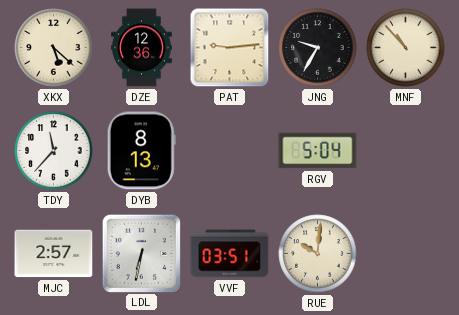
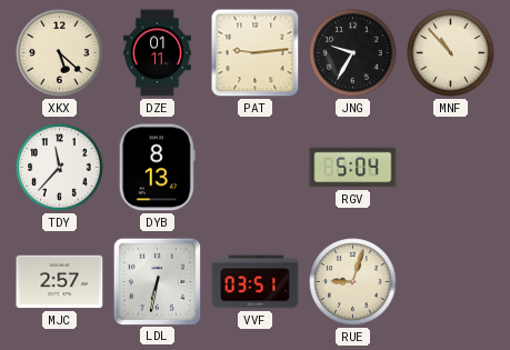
DZE: 12:36 -> 01:11 (158, 53)
RUE: 10:01 -> 9:03 (353, 282)
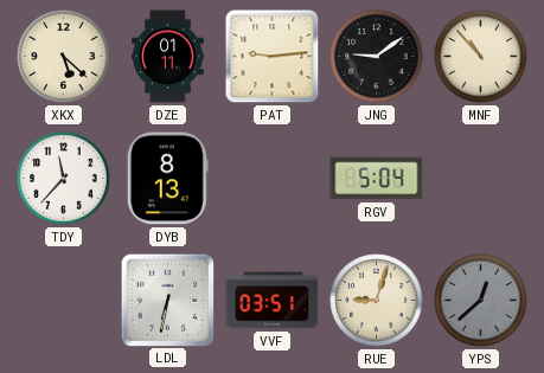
JNG: 9:35 -> 9:09 (377, 57)
MJC: 2:57 -> none (60, 282)
YPS: none -> 12:38 (481, 301)
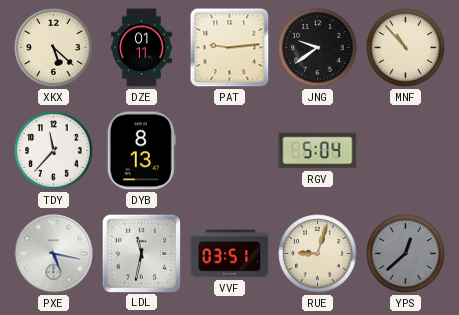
JNG: 9:09 -> 9:39 (318, 48)
PXE: none -> 5:17 (54, 254)
LDL: 6:32 -> 11:32 (141, 253)
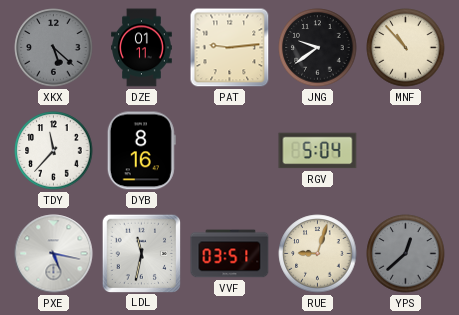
XKX dial: cream -> grey (54, 48)
DYB: 8:13 -> 8:16 (141, 151)
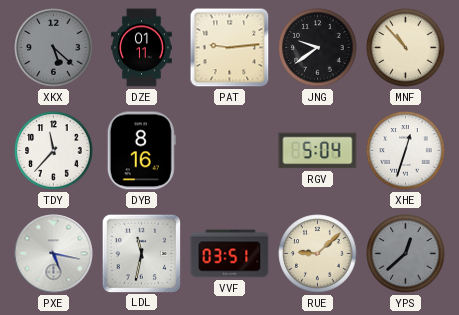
XHE: none -> 12:33 (406, 151)
RUE: 9:03 -> 9:08 (318, 254)
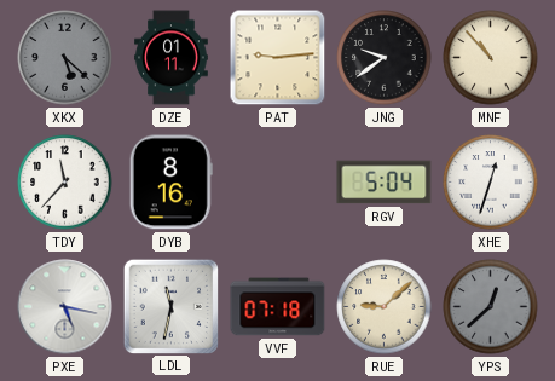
VVF: 03:51 -> 07:18 (278, 307)
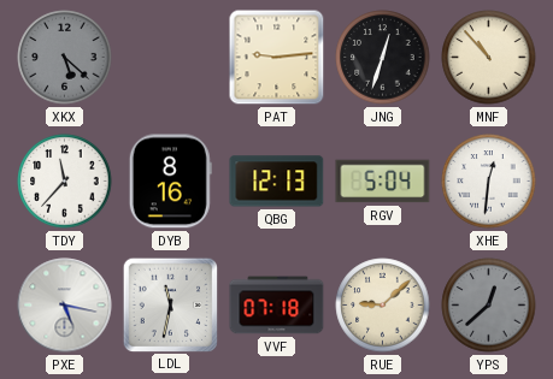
DZE: 01:11 -> none (172, 58)
JNG: 9:39 -> 12:33 (383, 58)
QBG: none -> 12:13 (277, 182)
XHE: 12:33 -> 12:31 (489, 182)
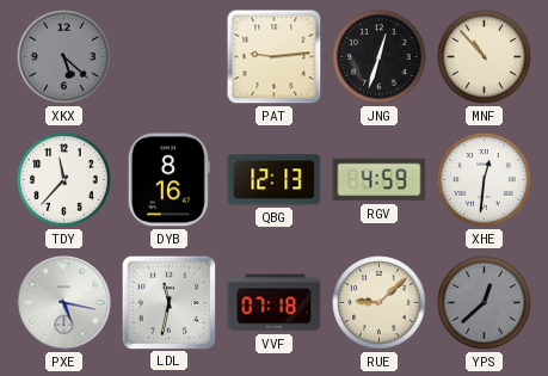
RGV: 5:04 -> 4:59 (380, 180)
